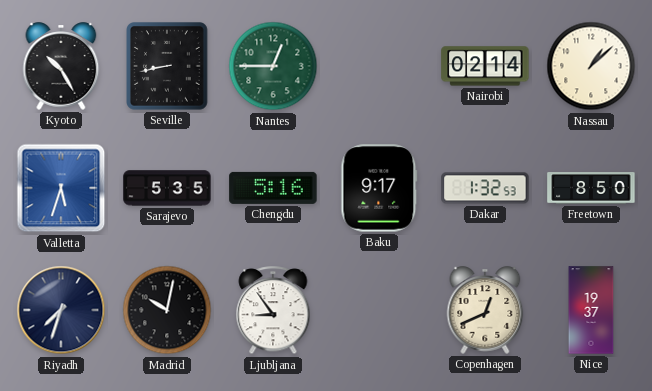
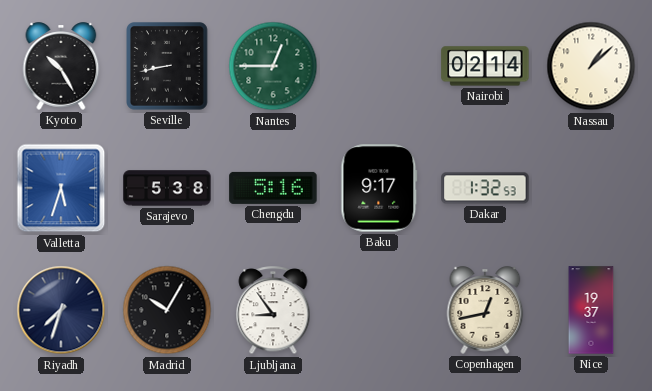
Sarajevo: 5:35 -> 5:38 (167, 188)
Freetown: 8:50 -> none (591, 188)
Madrid: 10:02 -> 10:05 (167, 310)
Copenhagen: 12:41 -> 12:43 (485, 310)
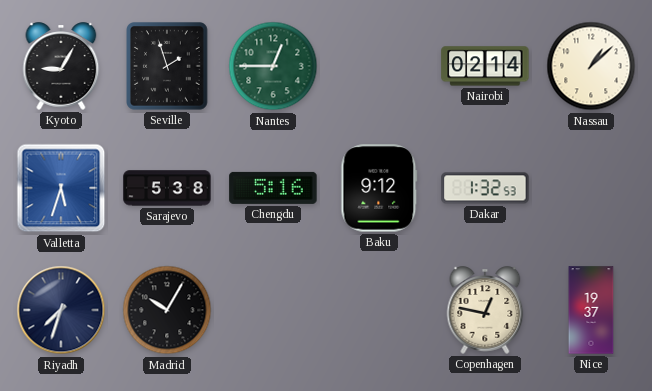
Kyoto: 10:25 -> 9:05 (61, 66)
Seville: 8:43 -> 1:57 (168, 67)
Baku: 9:17 -> 9:12 (379, 188)
Ljubljana: 8:54 -> none (273, 311)
Copenhagen: 12:43 -> 12:47 (485, 310)
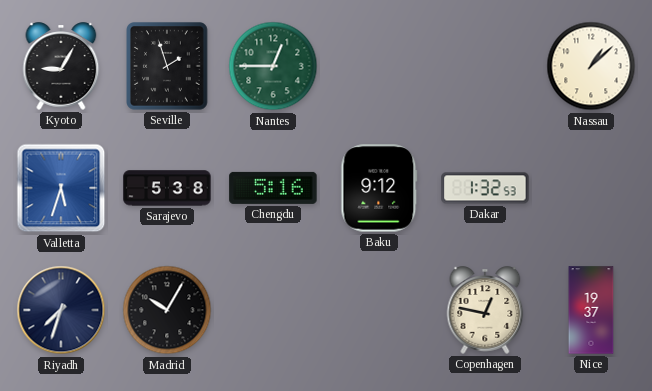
Nairobi: 02:14 -> none (485, 66)
